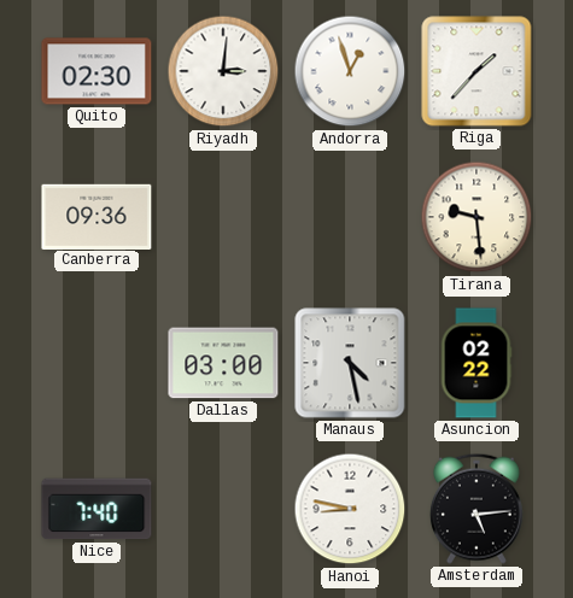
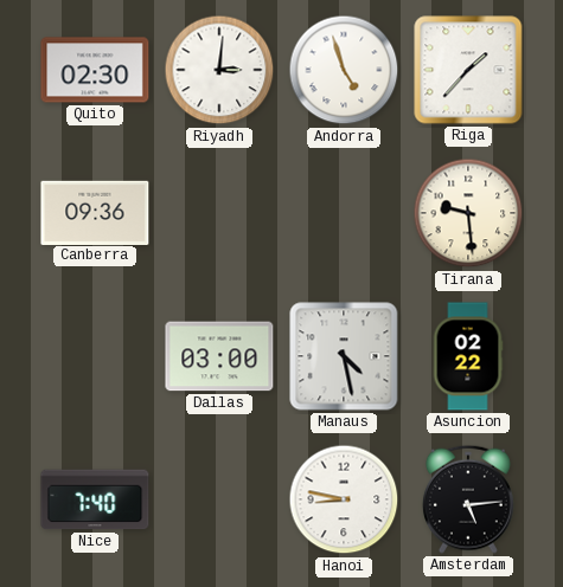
Andorra: 12:57 -> 4:57 (344, 70)
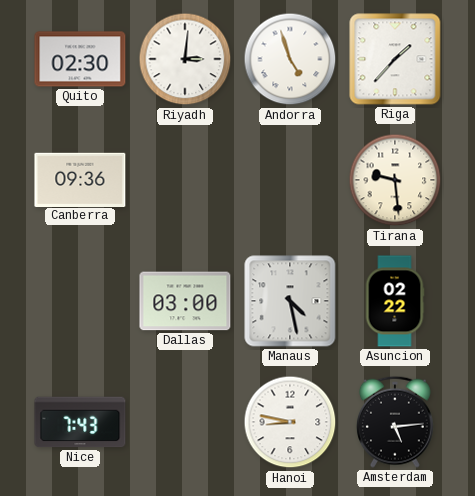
Nice: 7:40 -> 7:43 (80, 422)
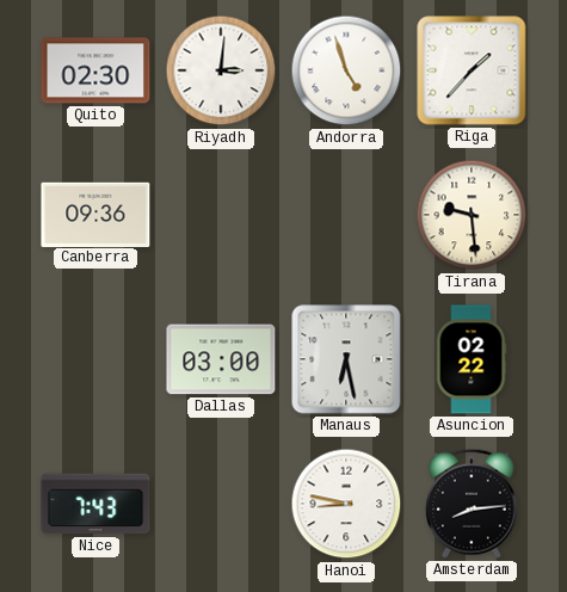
Manaus: 4:28 -> 6:28 (346, 359)
Amsterdam: 5:14 -> 8:14 (472, 504)
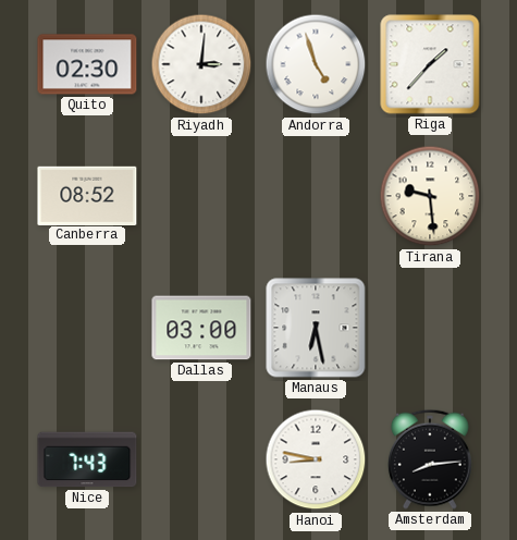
Canberra: 09:36 -> 08:52 (87, 195)
Asuncion: 02:22 -> none (472, 359)
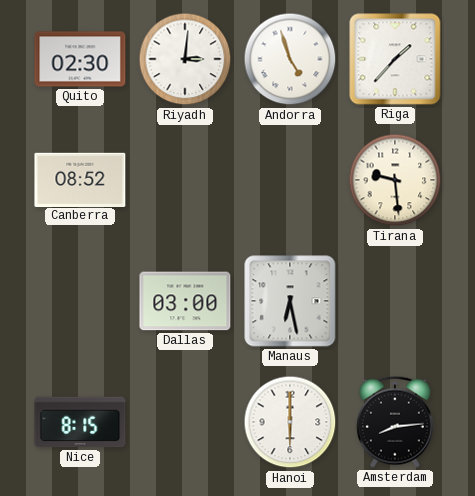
Nice: 7:43 -> 8:15 (80, 422)
Hanoi: 8:47 -> 6:00 (290, 422)
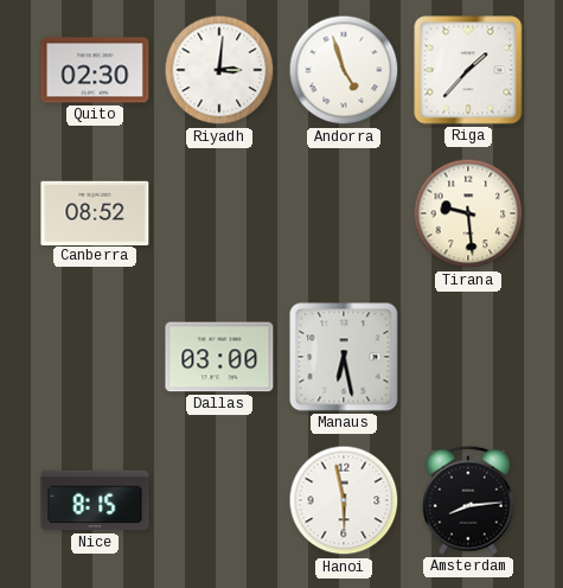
Hanoi: 6:00 -> 5:58 (344, 500)
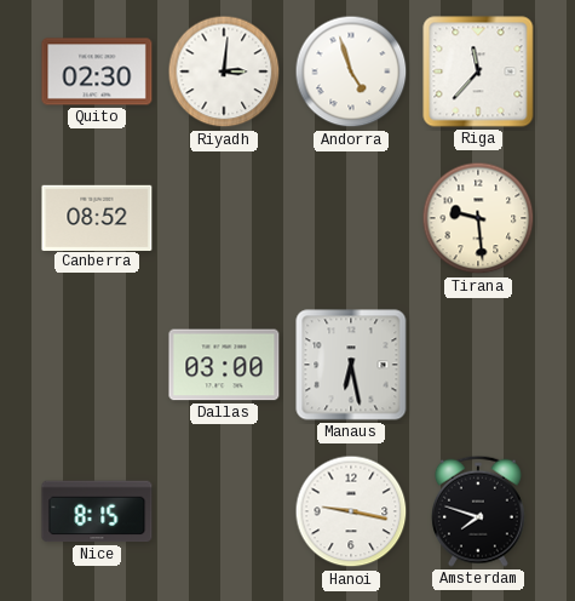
Riga: 1:37 -> 11:37 (478, 71)
Hanoi: 5:58 -> 9:17 (351, 511)
Amsterdam: 8:14 -> 7:48 (478, 511)
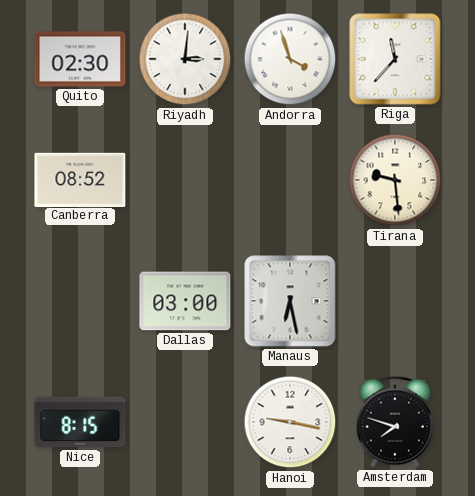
Andorra: 4:57 -> 3:57 (290, 59)
